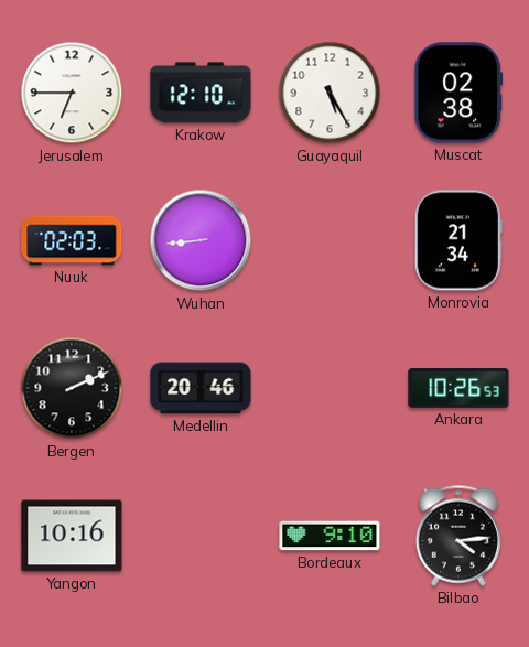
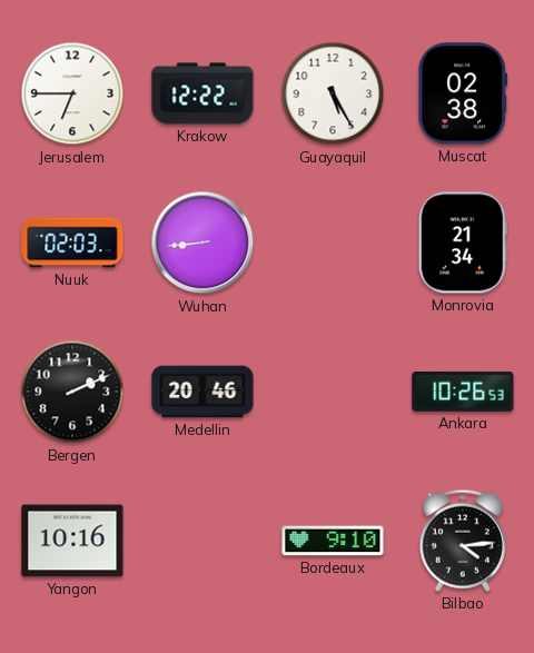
Krakow: 12:10 -> 12:22 (202, 93)
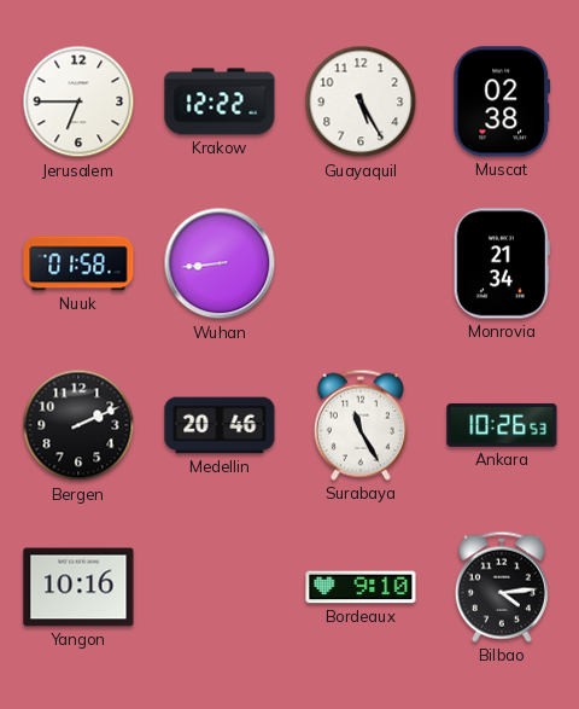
Nuuk: 02:03 -> 01:58 (78, 263)
Surabaya: none -> 11:25 (361, 425)
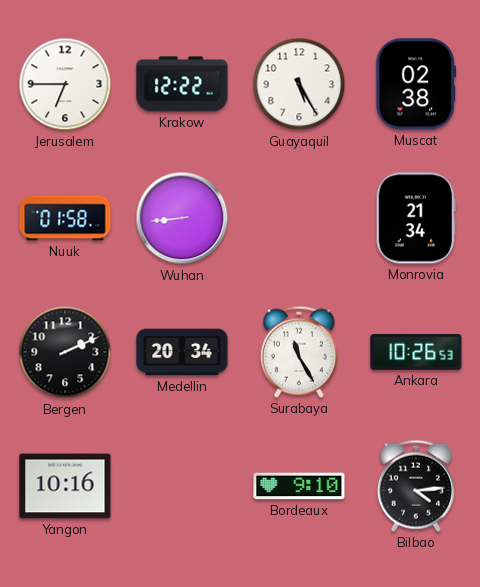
Medellin: 20:46 -> 20:34 (182, 352)
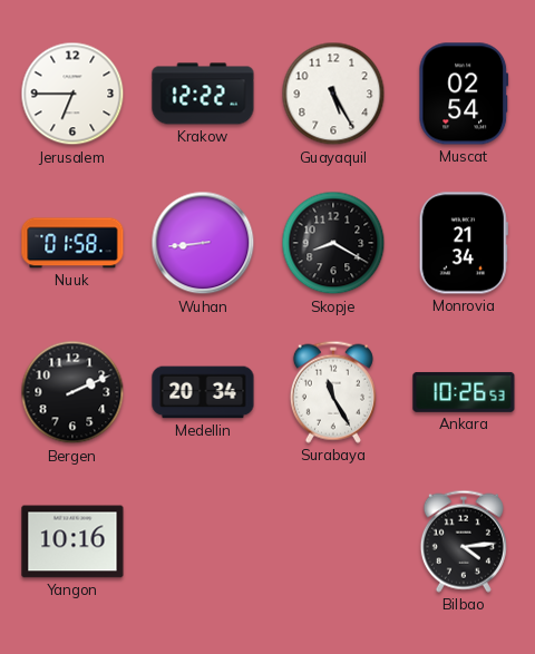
Muscat: 02:38 -> 02:54 (464, 94)
Skopje: none -> 8:20 (333, 243)
Bordeaux: 9:10 -> none (299, 486)
